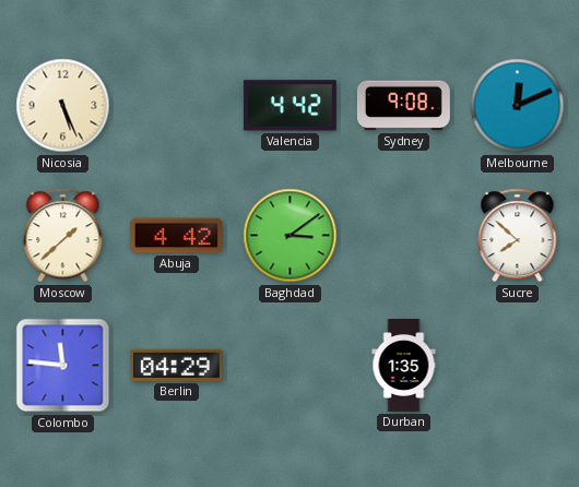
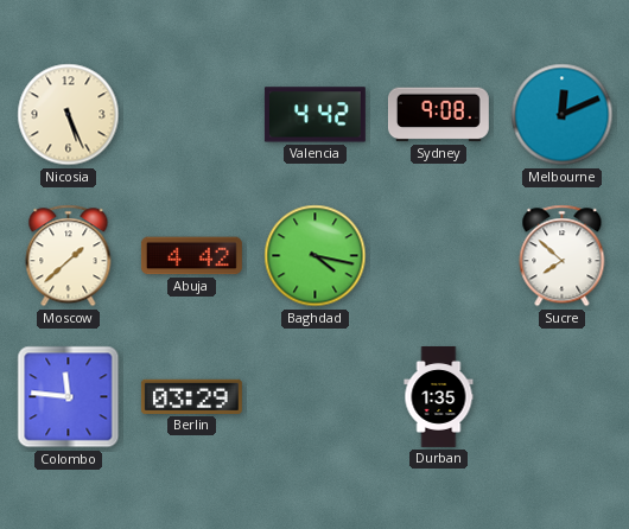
Baghdad: 3:09 -> 4:17 (316, 256)
Berlin: 04:29 -> 03:29 (191, 396)
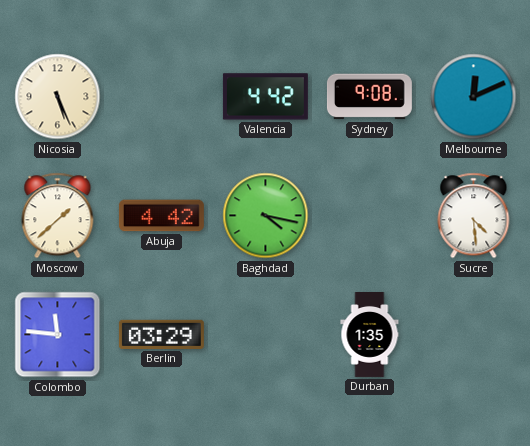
Sucre: 7:52 -> 4:29 (474, 216)
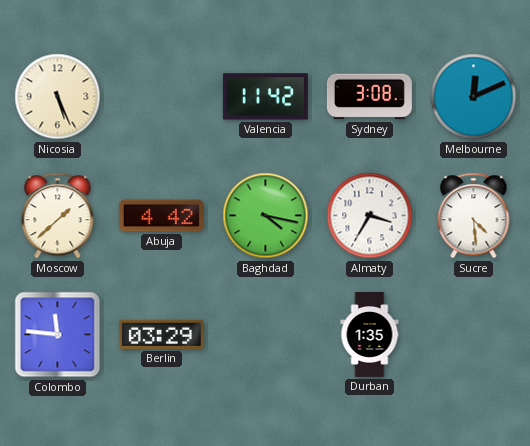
Valencia: 4:42 -> 11:42 (265, 97)
Sydney: 9:08 -> 3:08 (369, 97)
Almaty: none -> 3:35 (370, 216)
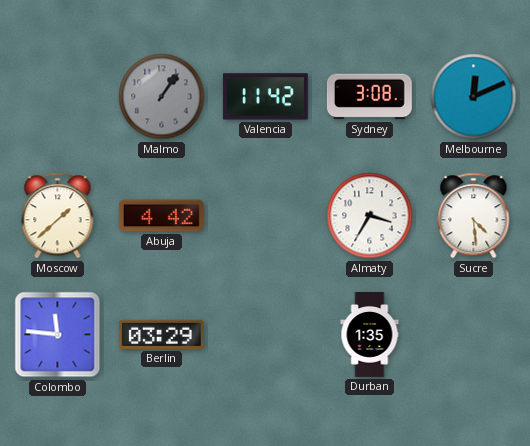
Nicosia: 5:26 -> none (58, 97)
Malmo: none -> 1:06 (162, 97)
Baghdad: 4:17 -> none (266, 216)
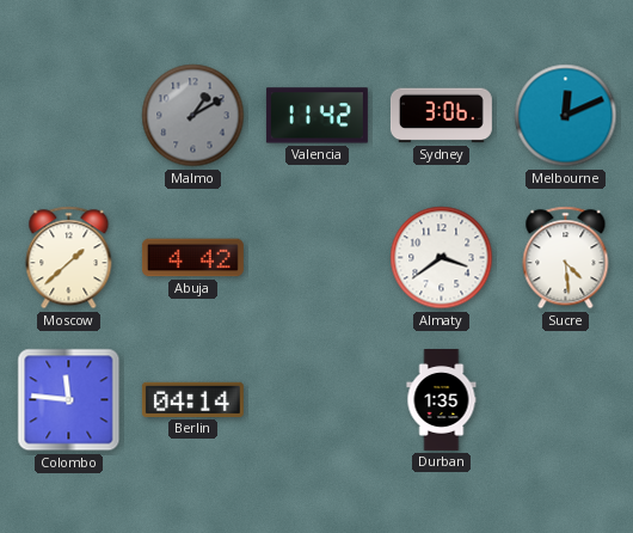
Malmo: 1:06 -> 1:10 (193, 116)
Sydney: 3:08 -> 3:06 (441, 116)
Almaty: 3:35 -> 3:39 (442, 258)
Berlin: 03:29 -> 04:14 (192, 399)
